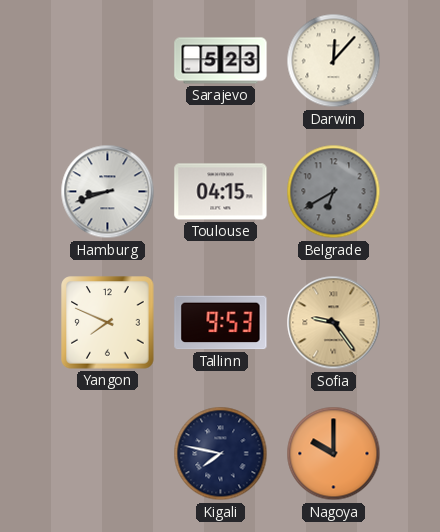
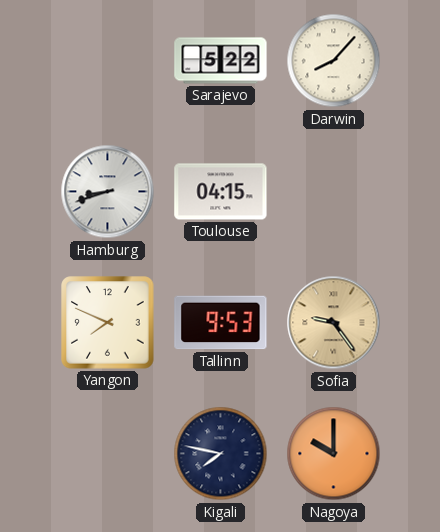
Sarajevo: 5:23 -> 5:22 (221, 61)
Darwin: 12:07 -> 8:07 (334, 61)
Belgrade: 6:40 -> none (334, 192)
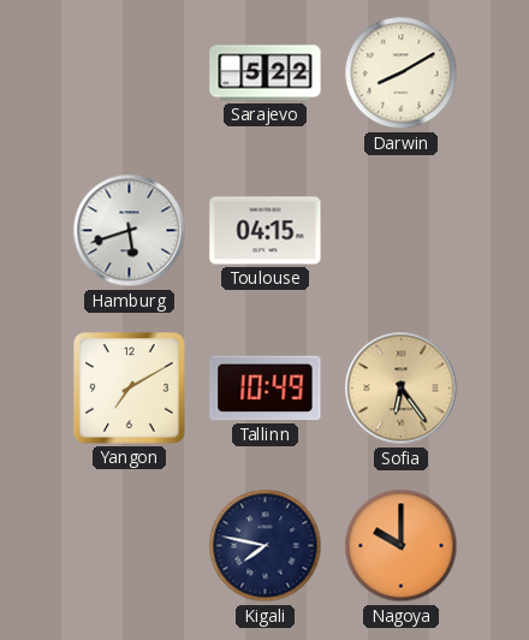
Darwin: 8:07 -> 8:10 (402, 73)
Hamburg: 8:42 -> 5:42 (130, 231)
Yangon: 7:49 -> 7:10 (130, 389)
Tallinn: 9:53 -> 10:49 (266, 389)
Sofia: 9:24 -> 6:24 (402, 389)
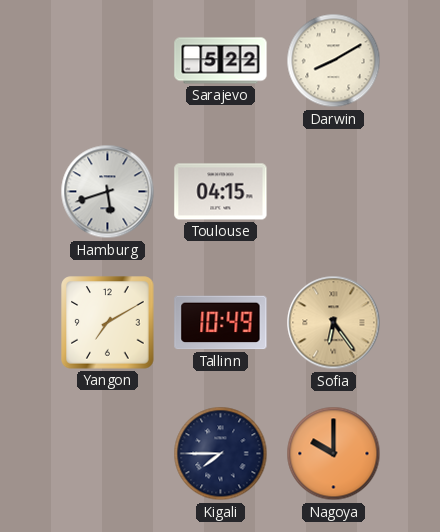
Kigali: 7:47 -> 7:45 (221, 454)
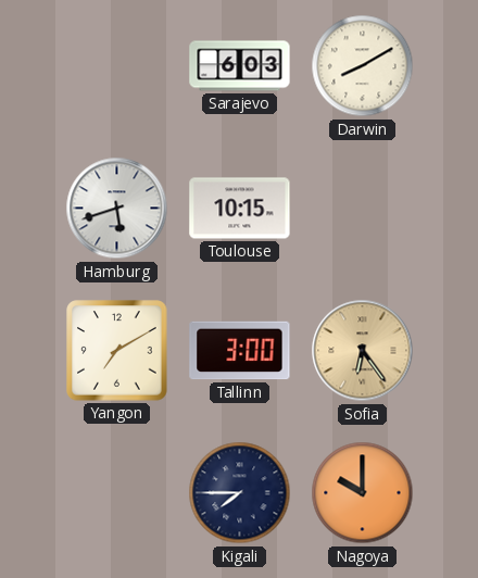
Sarajevo: 5:22 -> 6:03 (240, 66)
Toulouse: 04:15 -> 10:15 (240, 209)
Tallinn: 10:49 -> 3:00 (240, 351)
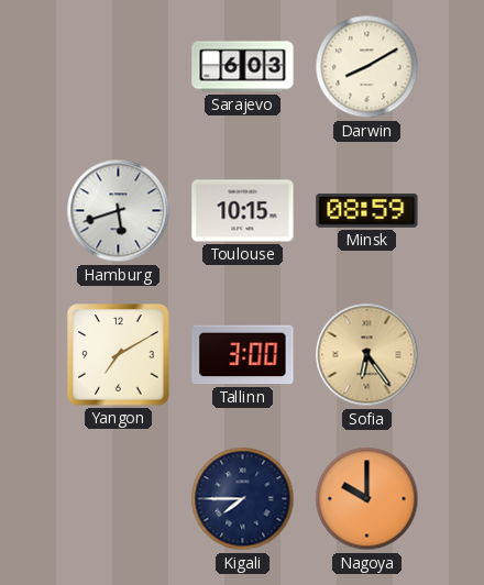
Minsk: none -> 08:59 (367, 211)
